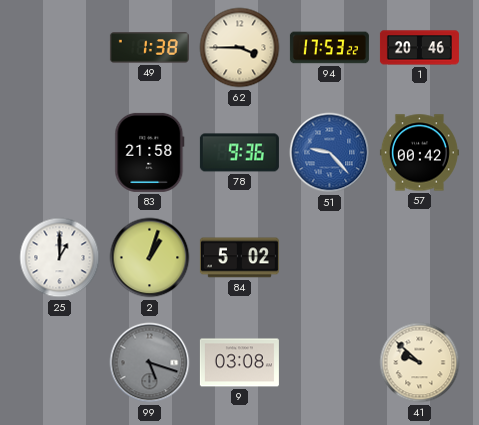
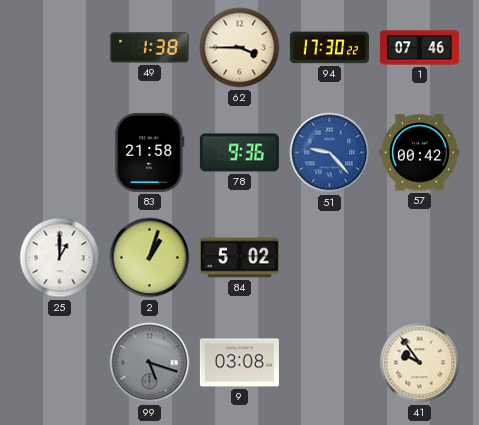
94: 17:53 -> 17:30 (329, 48)
1: 20:46 -> 07:46 (419, 48)
41: 9:52 -> 9:54 (420, 363)
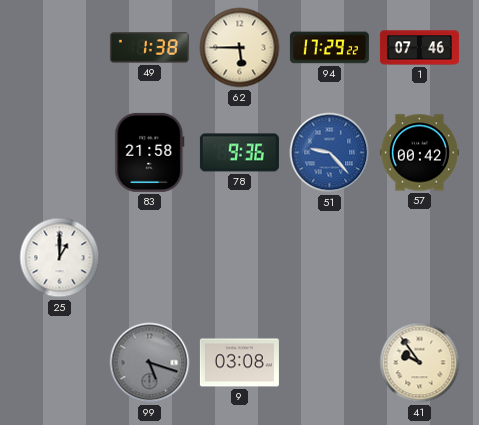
62: 3:45 -> 5:45 (240, 48)
94: 17:30 -> 17:29 (329, 48)
2: 1:03 -> none (150, 258)
84: 5:02 -> none (239, 258)
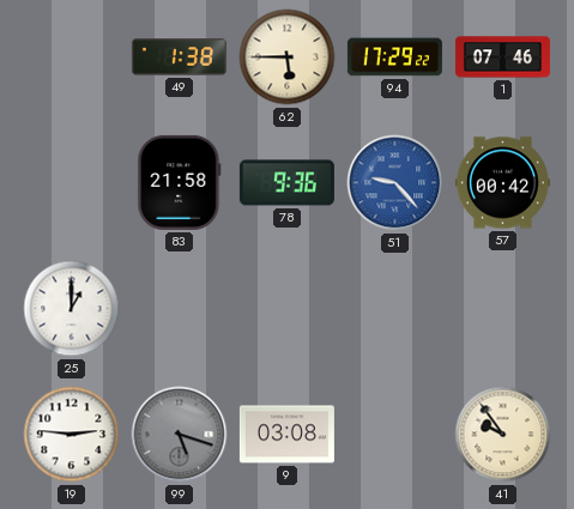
19: none -> 2:46 (72, 435)
